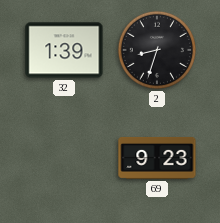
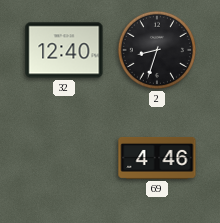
32: 1:39 -> 12:40 (64, 50)
69: 9:23 -> 4:46 (157, 158)
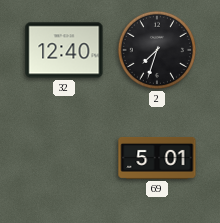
2: 8:33 -> 7:33 (157, 50)
69: 4:46 -> 5:01 (157, 158)
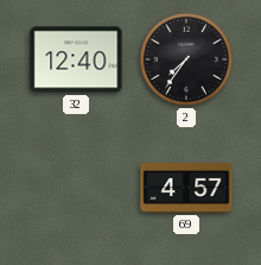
2: 7:33 -> 7:36 (186, 59)
69: 5:01 -> 4:57 (186, 188)
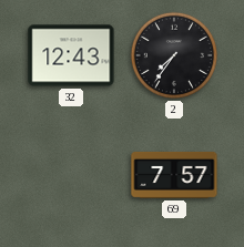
32: 12:40 -> 12:43 (71, 55)
69: 4:57 -> 7:57 (174, 175)
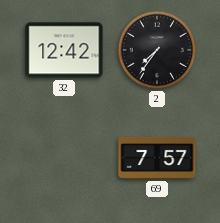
32: 12:43 -> 12:42 (64, 50)
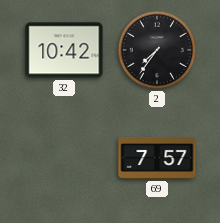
32: 12:42 -> 10:42 (64, 50)
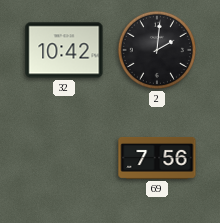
2: 7:36 -> 2:01 (157, 50)
69: 7:57 -> 7:56 (157, 158)
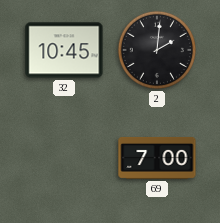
32: 10:42 -> 10:45 (64, 50)
69: 7:56 -> 7:00 (157, 158)
